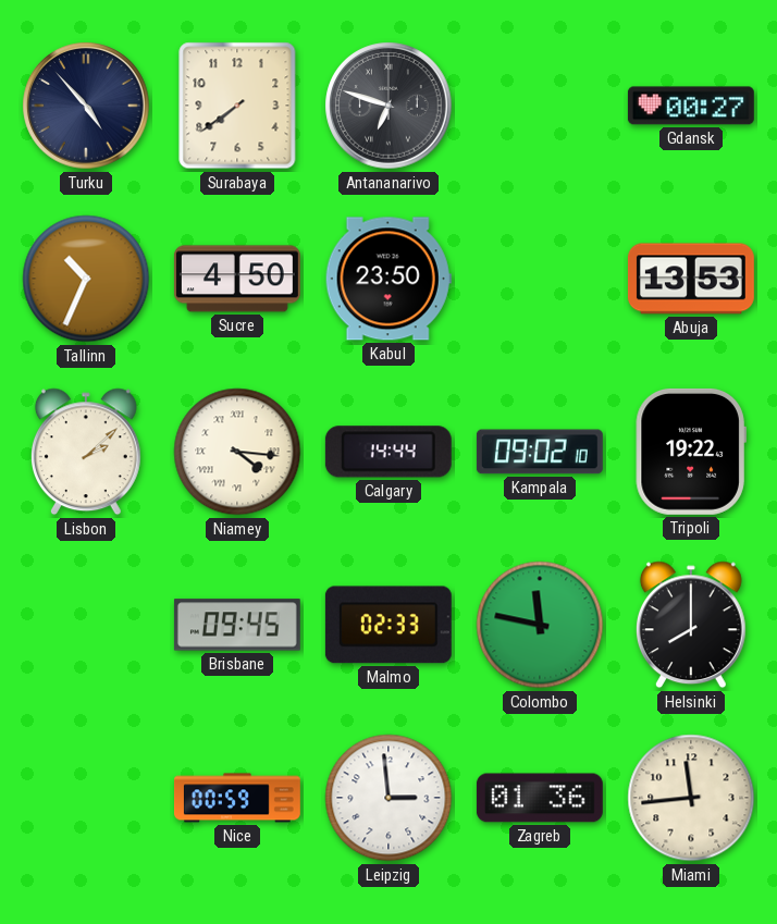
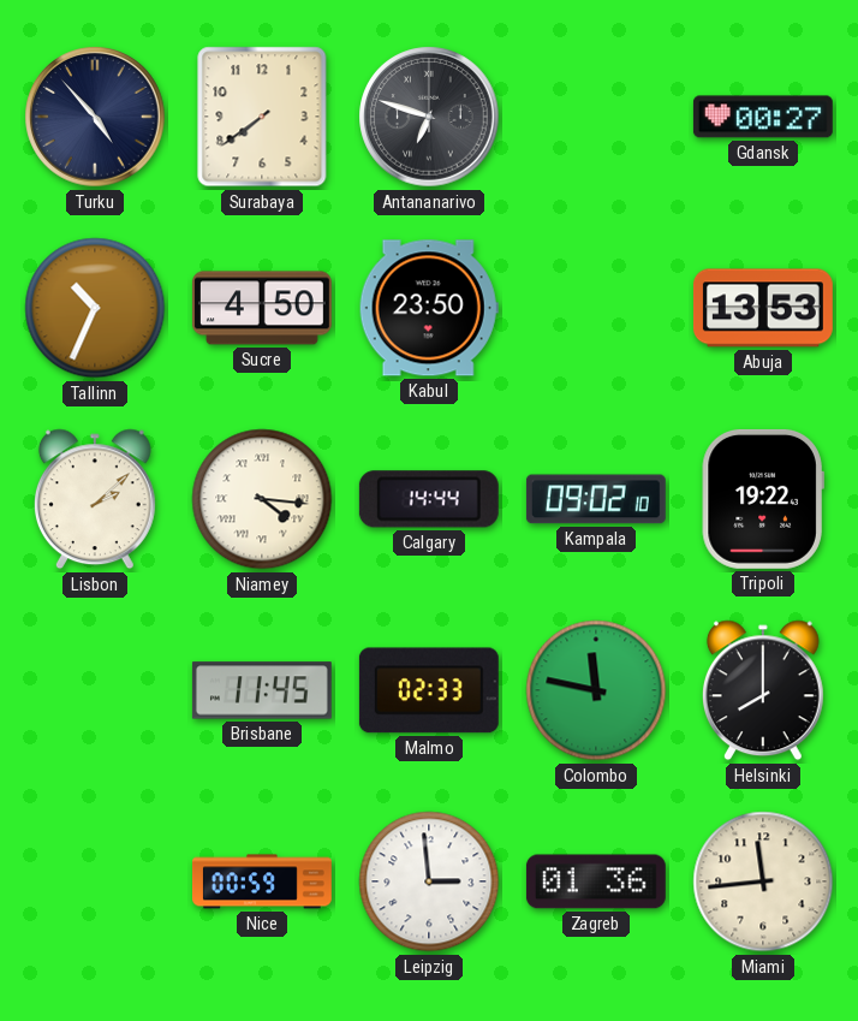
Brisbane: 09:45 -> 11:45 (262, 690)
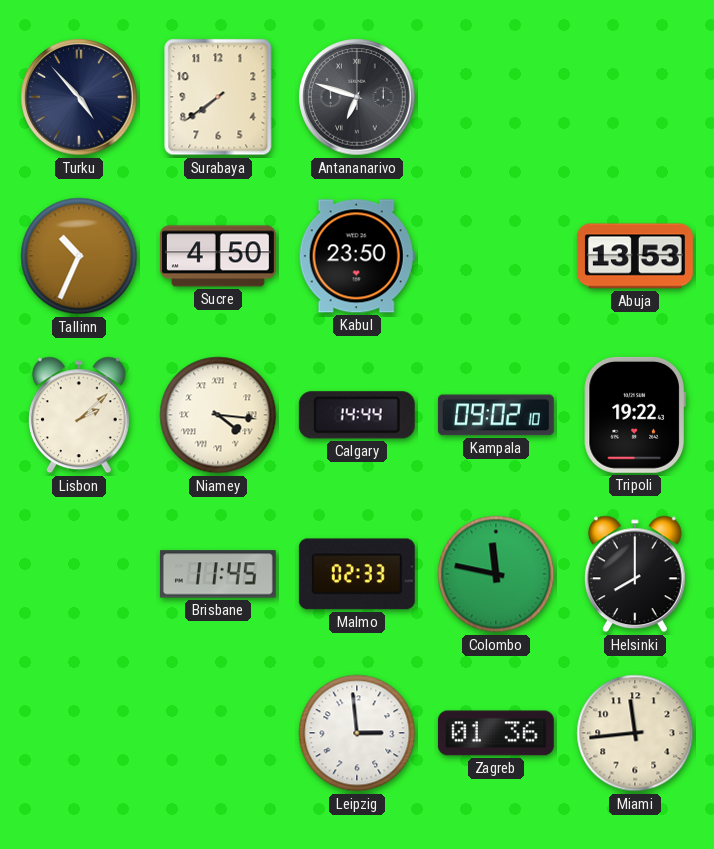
Gdansk: 00:27 -> none (763, 117)
Nice: 00:59 -> none (263, 881)
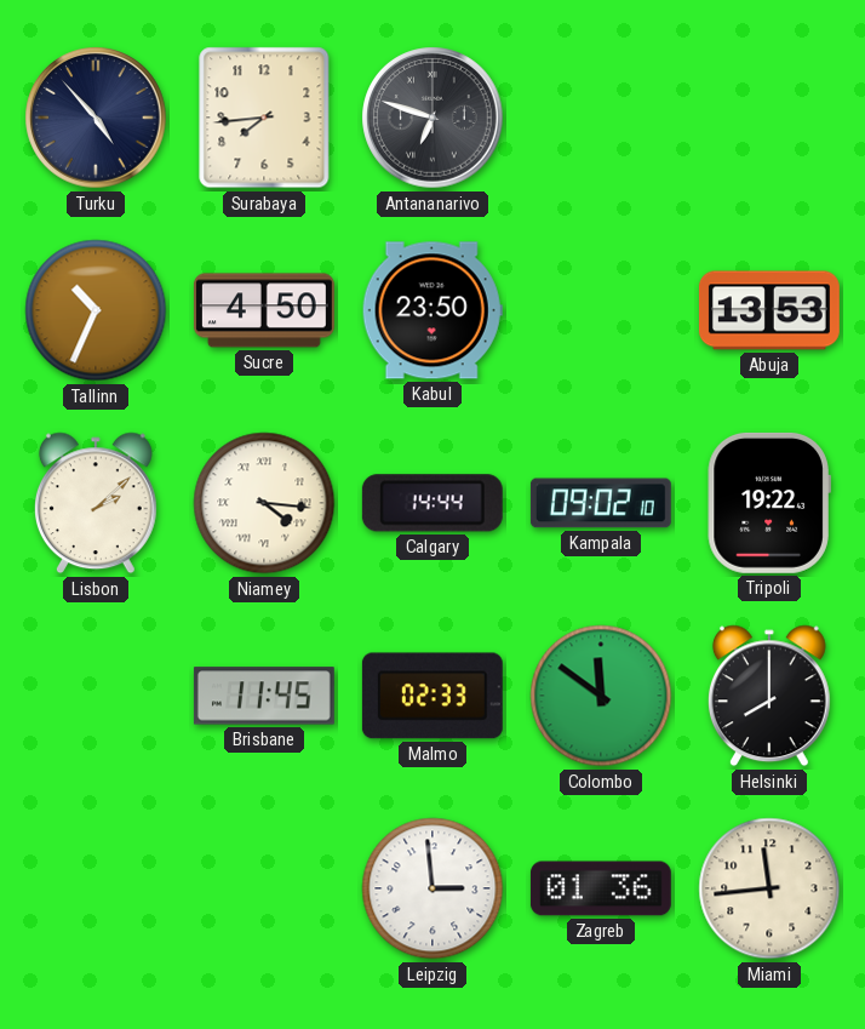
Surabaya: 7:39 -> 7:44 (264, 118)
Colombo: 11:47 -> 11:51 (601, 696)
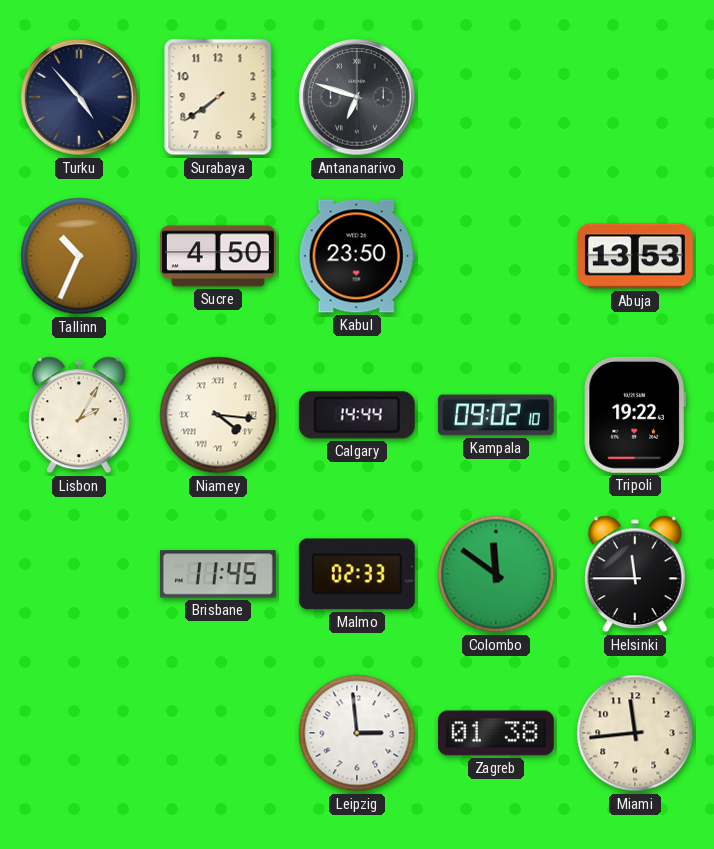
Surabaya: 7:44 -> 7:39 (218, 97)
Lisbon: 2:08 -> 2:05 (79, 415)
Helsinki: 8:00 -> 11:45 (635, 574)
Zagreb: 01:36 -> 01:38 (496, 733)
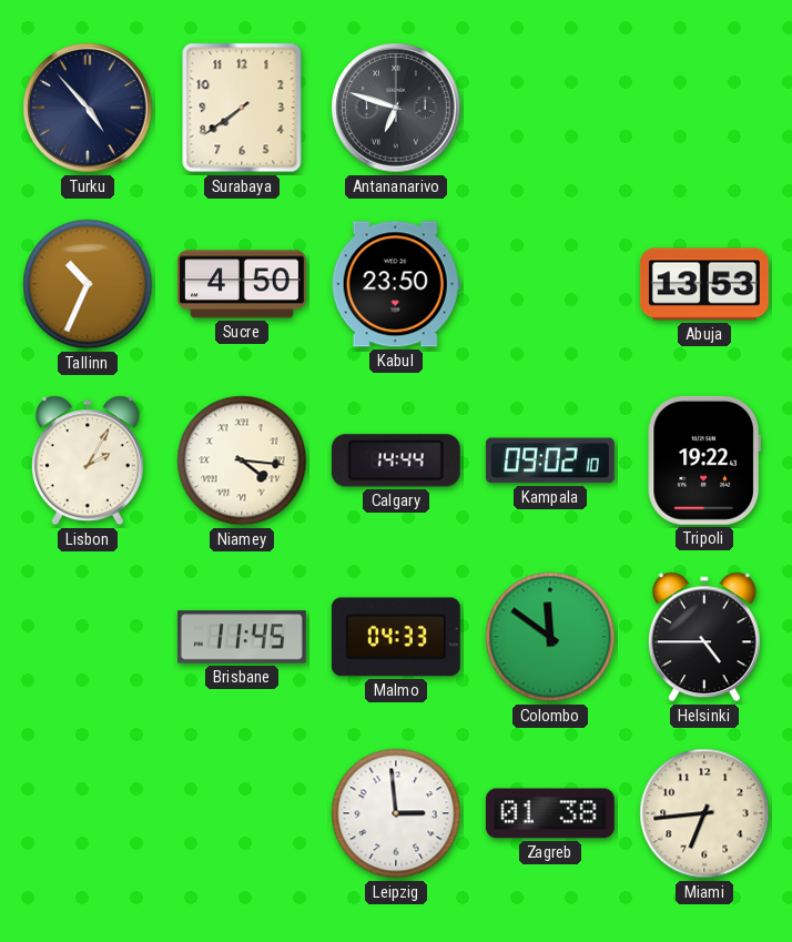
Malmo: 02:33 -> 04:33 (396, 637)
Helsinki: 11:45 -> 4:45 (704, 637)
Miami: 11:44 -> 6:44 (704, 813)
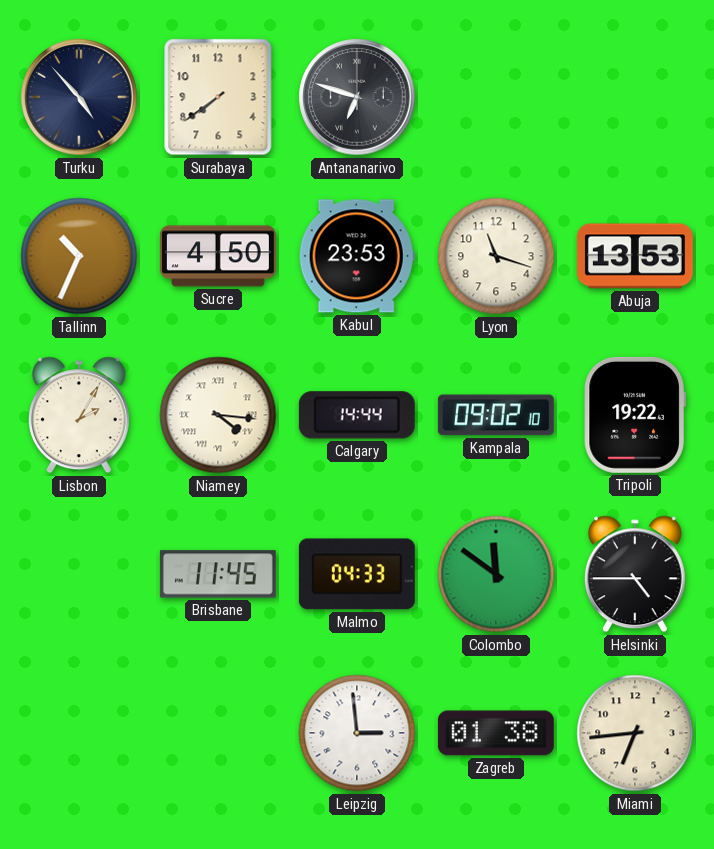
Kabul: 23:50 -> 23:53 (357, 256)
Lyon: none -> 11:18 (496, 256)
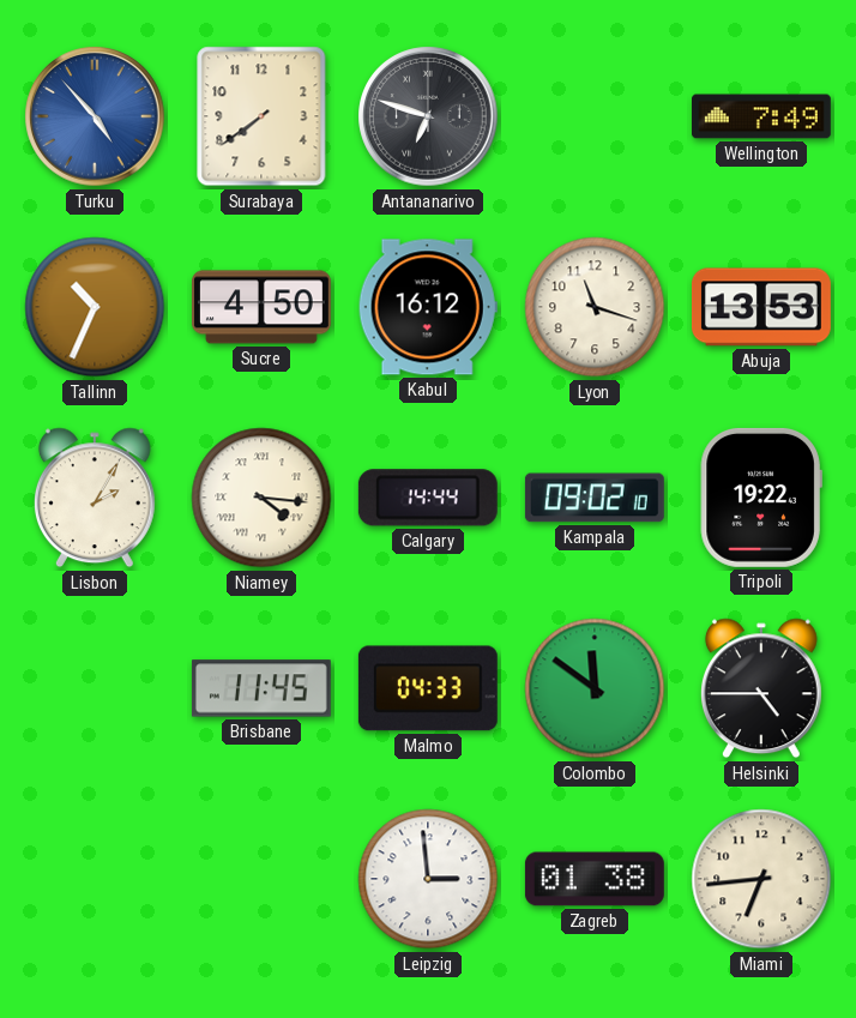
Turku dial: navy -> blue (95, 116)
Wellington: none -> 7:49 (761, 116)
Kabul: 23:53 -> 16:12 (428, 307)
